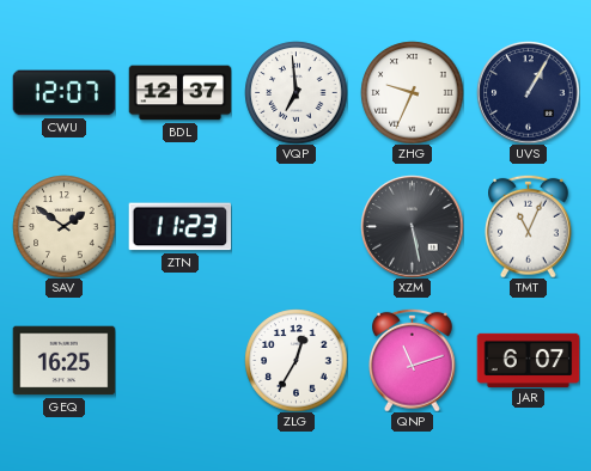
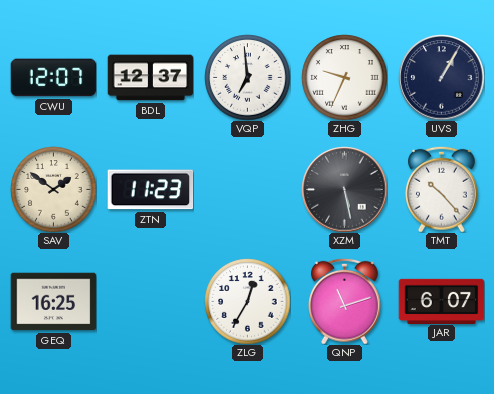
TMT: 11:04 -> 10:23 (442, 189)
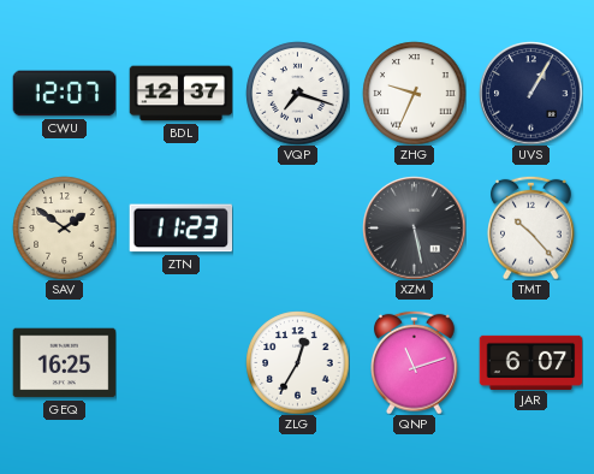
VQP: 6:59 -> 7:18 (297, 93)
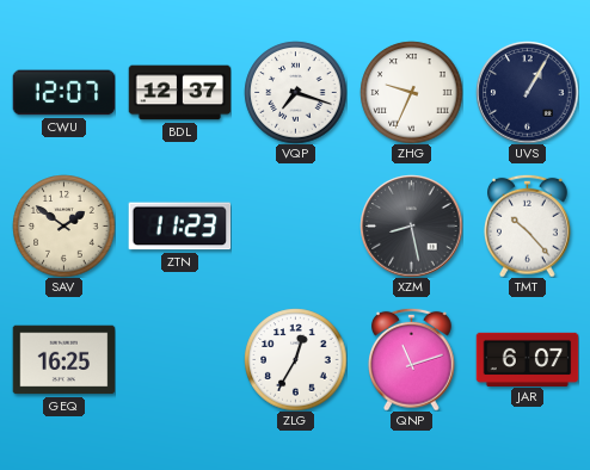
XZM: 5:28 -> 8:28 (411, 225)
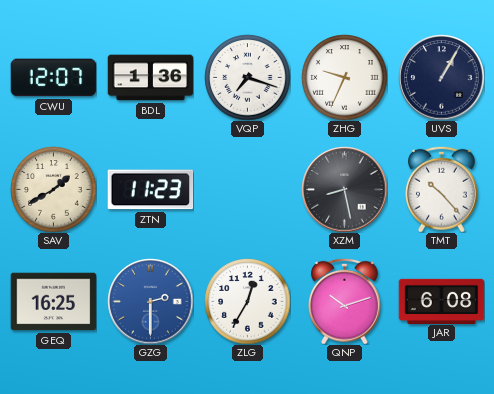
BDL: 12:37 -> 1:36 (150, 78)
SAV: 1:51 -> 1:40 (53, 189)
GZG: none -> 2:30 (150, 301)
QNP: 11:12 -> 10:12 (345, 301)
JAR: 6:07 -> 6:08 (441, 301)
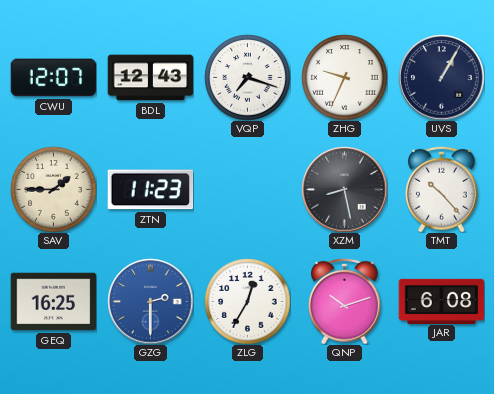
BDL: 1:36 -> 12:43 (150, 78)
SAV: 1:40 -> 1:45 (53, 189)
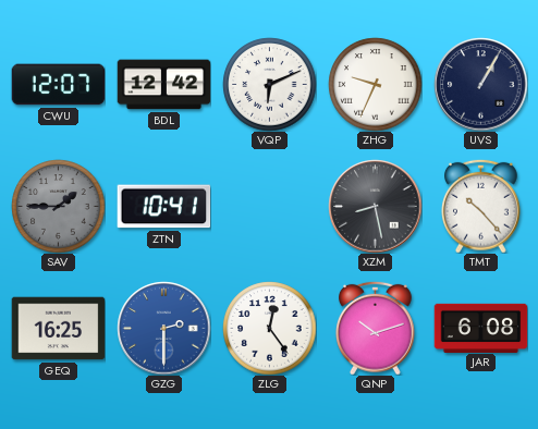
BDL: 12:43 -> 12:42 (163, 85)
VQP: 7:18 -> 6:11 (269, 84)
SAV dial: cream -> grey (58, 206)
ZTN: 11:23 -> 10:41 (163, 207)
ZLG: 12:35 -> 12:24 (269, 328)
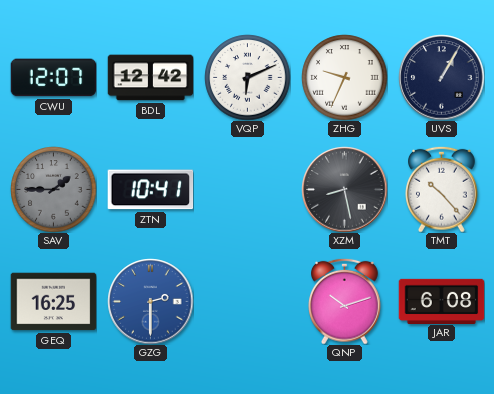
ZLG: 12:24 -> none (269, 328)
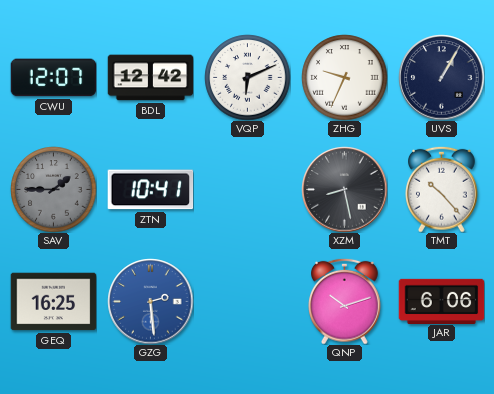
GZG: 2:30 -> 2:29 (150, 301)
JAR: 6:08 -> 6:06 (441, 301)
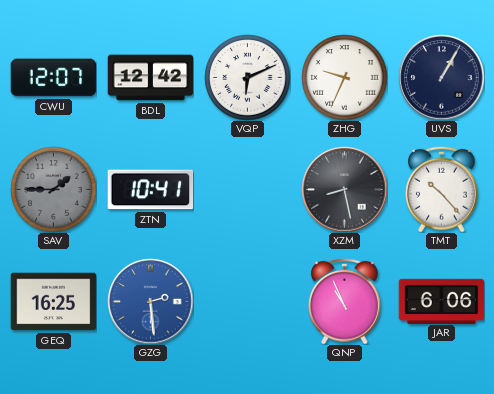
QNP: 10:12 -> 10:56 (345, 301)
